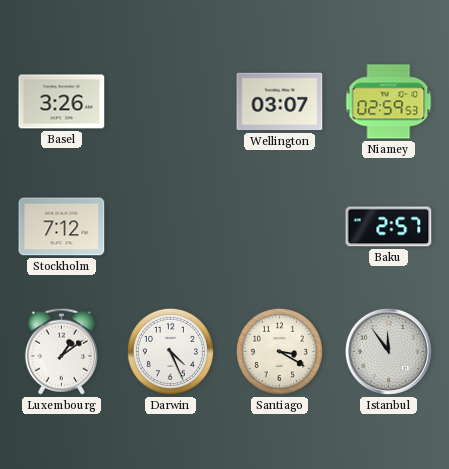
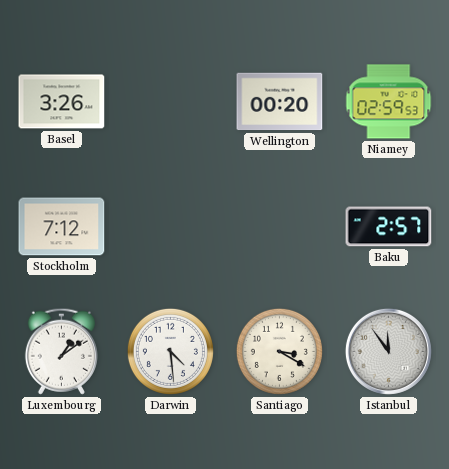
Wellington: 03:07 -> 00:20 (280, 102)
Darwin: 4:26 -> 4:29 (170, 351)
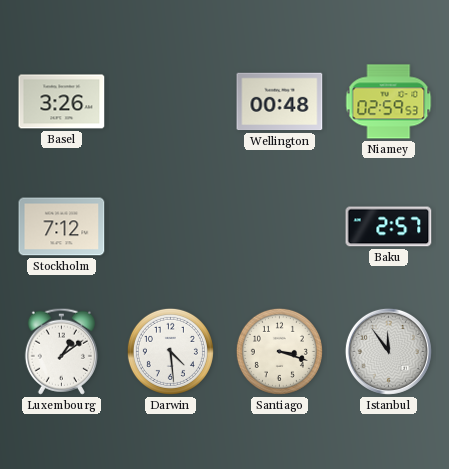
Wellington: 00:20 -> 00:48 (280, 102)
Santiago: 3:20 -> 3:18 (279, 351)
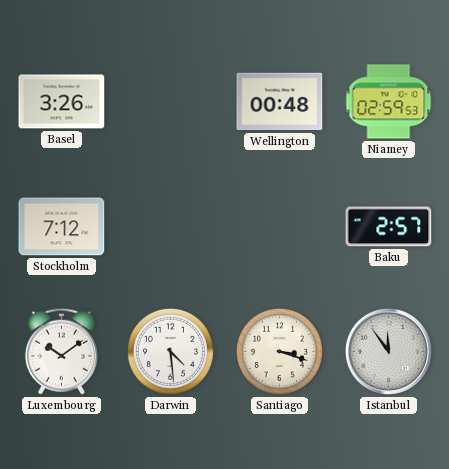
Luxembourg: 1:09 -> 10:09 (61, 351)
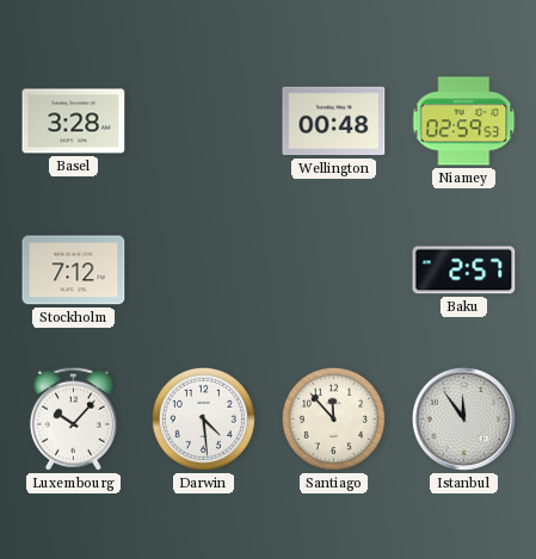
Basel: 3:26 -> 3:28 (74, 122)
Luxembourg: 10:09 -> 10:07 (73, 418)
Santiago: 3:18 -> 11:53 (333, 418)
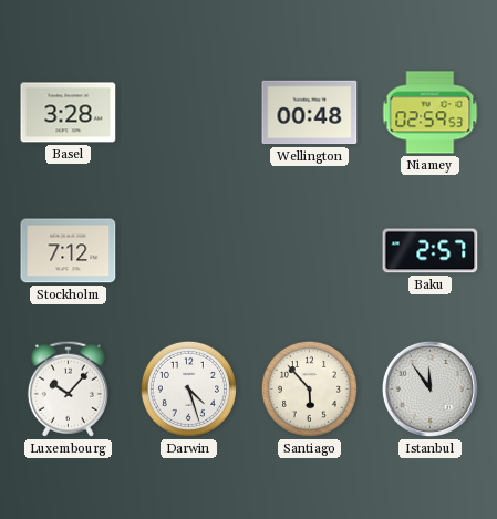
Darwin: 4:29 -> 4:27 (188, 388)
Santiago: 11:53 -> 5:53 (309, 388)
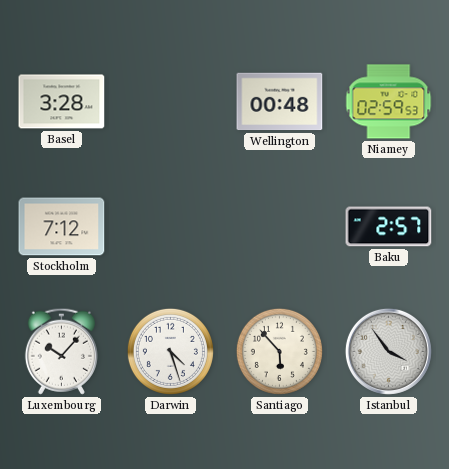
Istanbul: 11:54 -> 3:54 (388, 351)
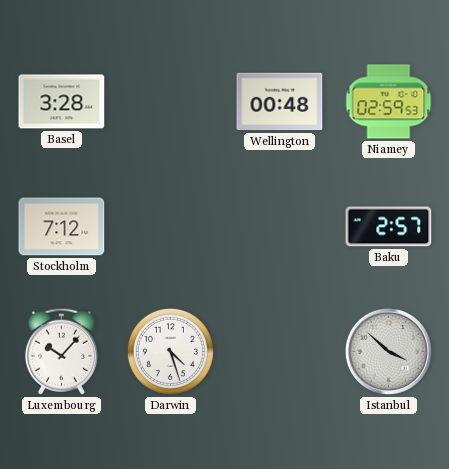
Santiago: 5:53 -> none (279, 351)
Istanbul: 3:54 -> 3:52 (388, 351)
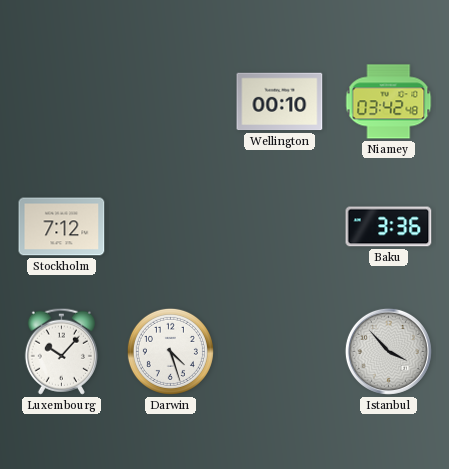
Basel: 3:28 -> none (62, 102)
Wellington: 00:48 -> 00:10 (280, 102)
Niamey: 02:59 -> 03:42 (389, 102)
Baku: 2:57 -> 3:36 (389, 227)
Istanbul: 3:52 -> 3:53 (388, 351)
